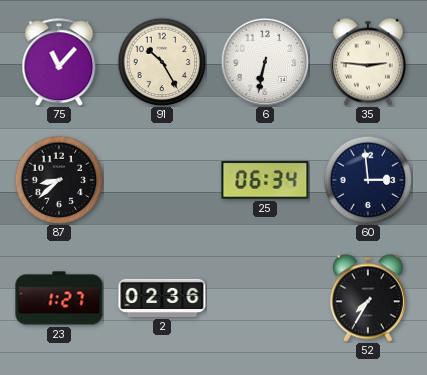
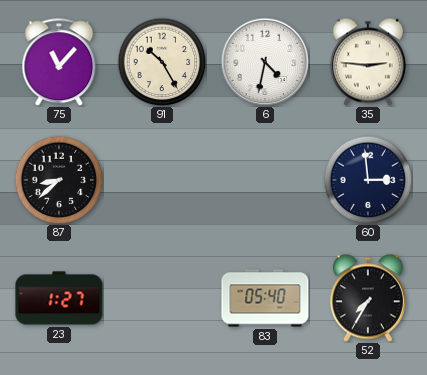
6: 6:32 -> 4:32 (265, 62)
25: 06:34 -> none (265, 181)
2: 02:36 -> none (162, 298)
83: none -> 05:40 (265, 298)
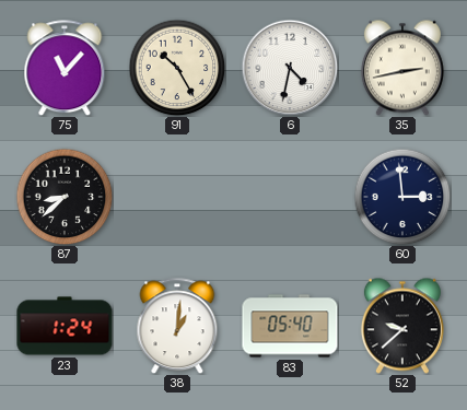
35: 2:46 -> 2:43 (402, 68)
23: 1:27 -> 1:24 (65, 326)
38: none -> 1:01 (177, 326)
52: 7:35 -> 9:38 (402, 326)
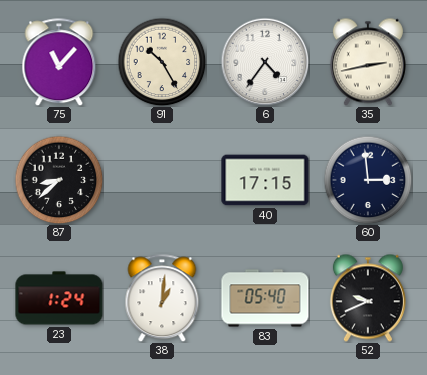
6: 4:32 -> 4:36 (265, 62)
40: none -> 17:15 (265, 180)
52: 9:38 -> 9:41 (368, 298)
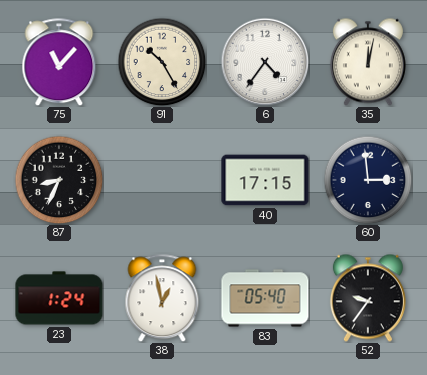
35: 2:43 -> 12:02 (368, 62)
87: 8:38 -> 8:34 (59, 180)
38: 1:01 -> 12:58 (162, 298)
52: 9:41 -> 9:36 (368, 298)
